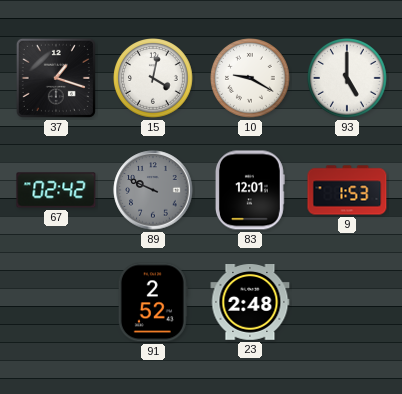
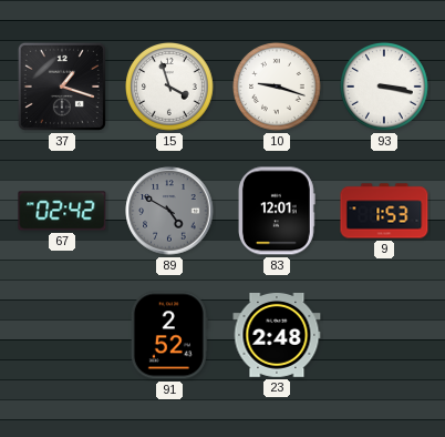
15: 4:02 -> 3:57 (170, 88)
10: 9:20 -> 9:18 (278, 88)
93: 5:00 -> 3:17 (385, 88)
89: 9:49 -> 4:50 (169, 211)
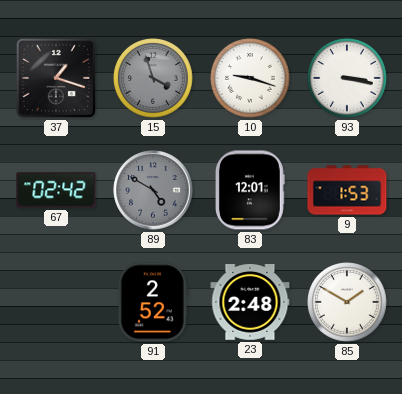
15 dial: white -> grey (154, 79)
85: none -> 1:50 (348, 303)
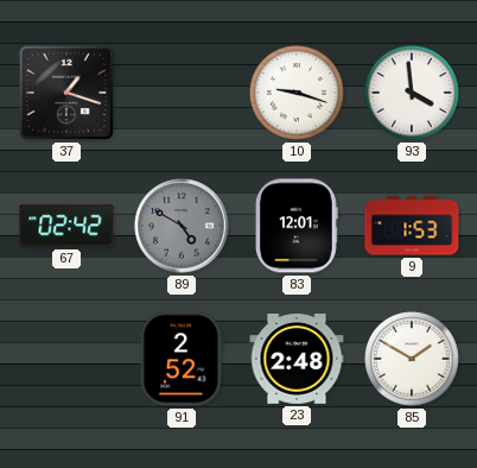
15: 3:57 -> none (154, 79)
93: 3:17 -> 3:59 (413, 94)
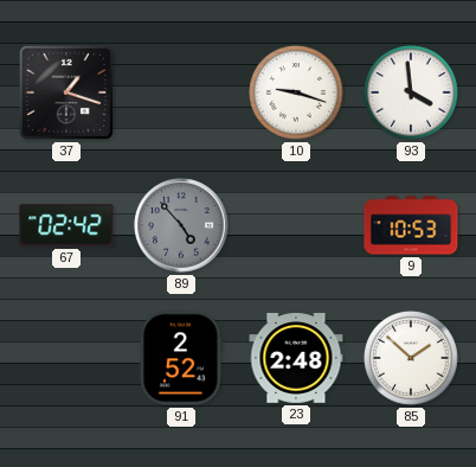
89: 4:50 -> 4:53 (181, 225)
83: 12:01 -> none (297, 226)
9: 1:53 -> 10:53 (411, 225)
85: 1:50 -> 1:52 (412, 359)
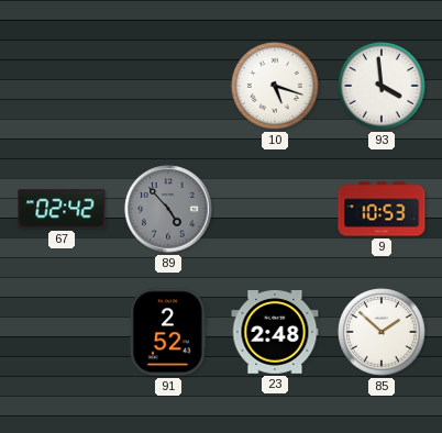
37: 1:18 -> none (66, 92)
10: 9:18 -> 5:18 (276, 87)
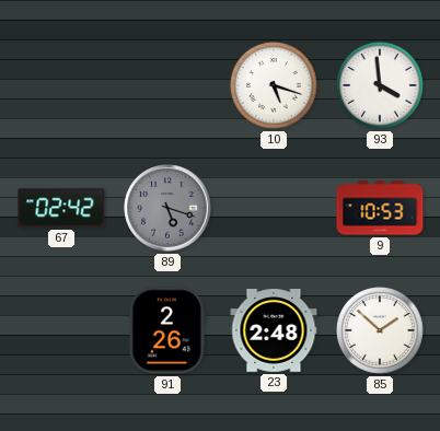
89: 4:53 -> 5:18 (167, 208)
91: 2:52 -> 2:26 (167, 330)
